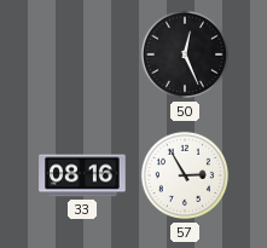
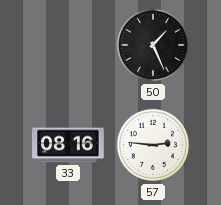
50: 12:26 -> 1:26 (153, 45)
57: 2:55 -> 2:46 (153, 145)
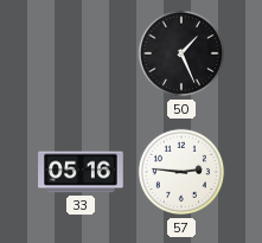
33: 08:16 -> 05:16 (81, 172)
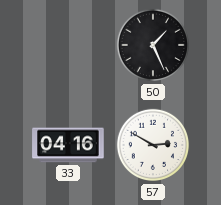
33: 05:16 -> 04:16 (68, 145)
57: 2:46 -> 2:50 (153, 145)
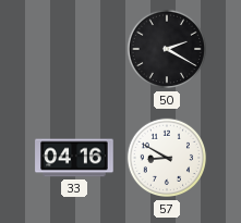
50: 1:26 -> 2:20 (167, 49)
57: 2:50 -> 8:50 (167, 158)
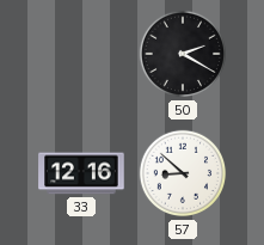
33: 04:16 -> 12:16 (81, 173)
57: 8:50 -> 8:52 (183, 173)
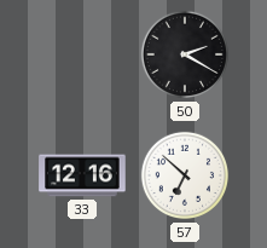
57: 8:52 -> 6:52 (185, 175)
